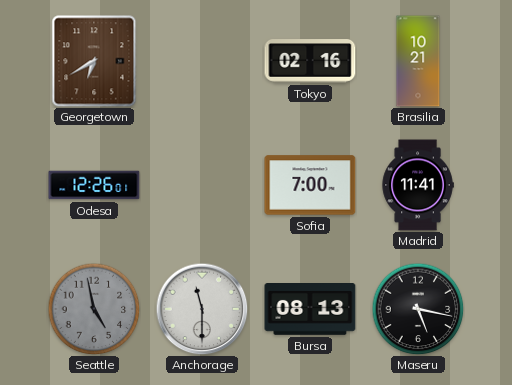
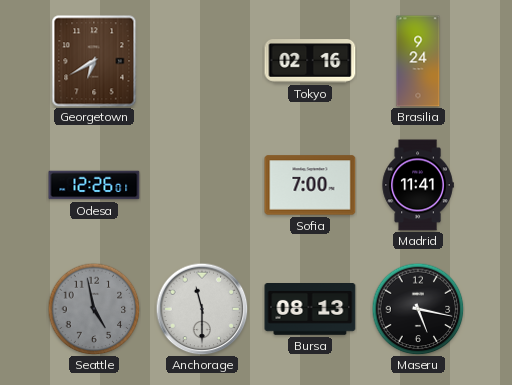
Brasilia: 10:21 -> 9:24 (418, 61)
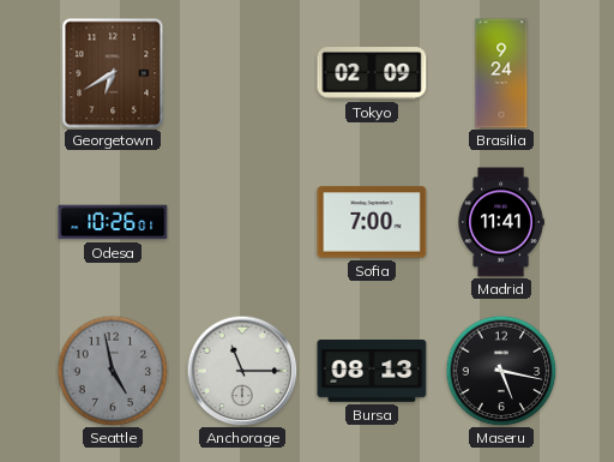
Tokyo: 02:16 -> 02:09 (372, 73)
Odesa: 12:26 -> 10:26 (113, 222)
Anchorage: 11:30 -> 11:15 (242, 371)
